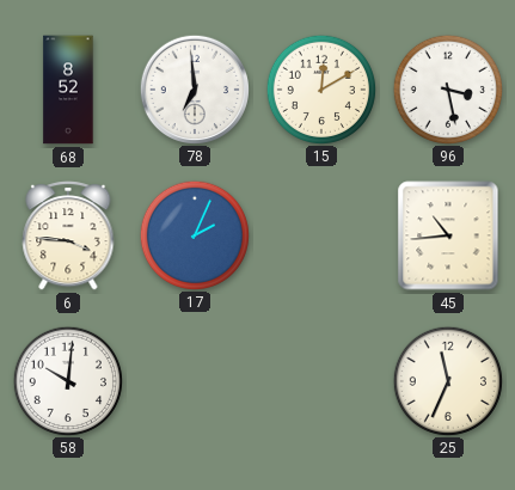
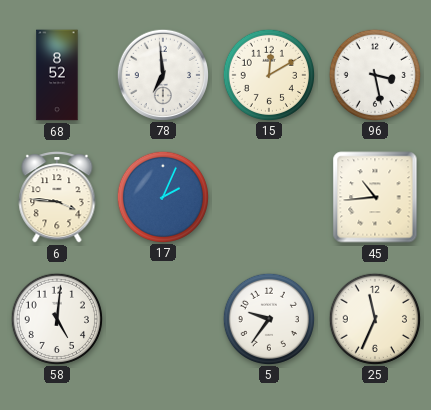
58: 10:01 -> 5:01 (56, 318)
5: none -> 9:36 (268, 318)
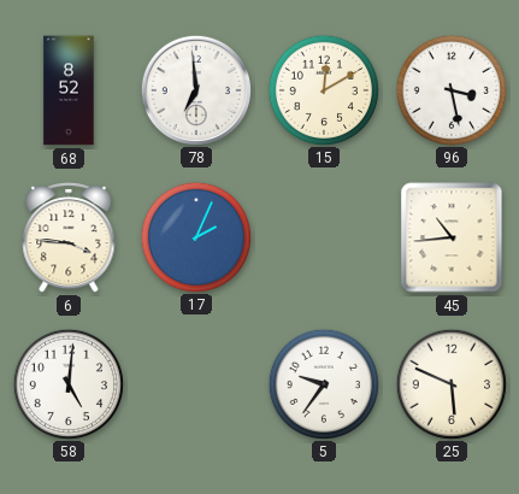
25: 11:34 -> 5:49 (450, 383)
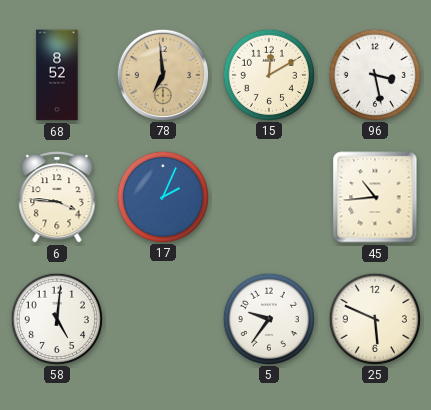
78 dial: white -> champagne (162, 74)
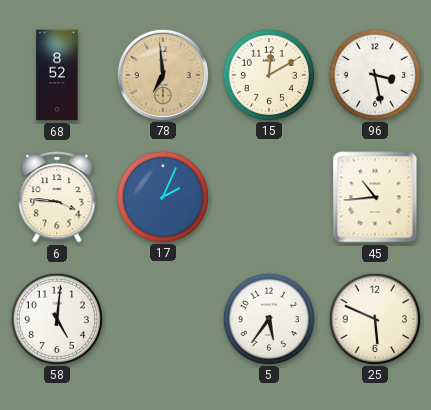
5: 9:36 -> 5:36 (268, 318)
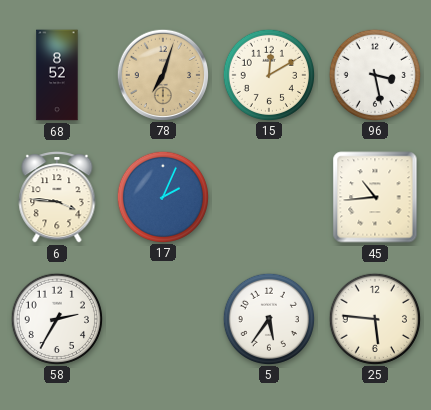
78: 6:59 -> 7:03 (162, 74)
58: 5:01 -> 2:35 (56, 318)
25: 5:49 -> 5:46 (374, 318)
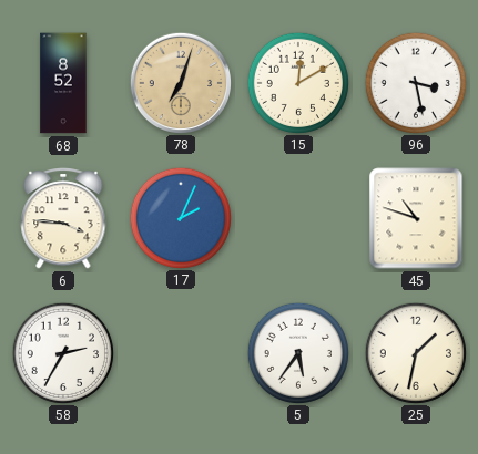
45: 10:44 -> 10:48 (416, 218)
25: 5:46 -> 1:32 (415, 352)
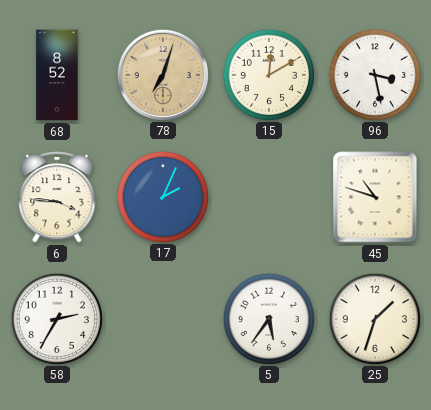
25: 1:32 -> 1:33 (374, 318)
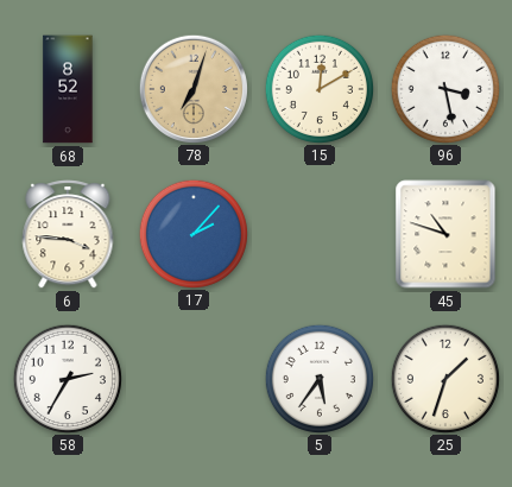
17: 2:04 -> 2:07 (192, 233)
